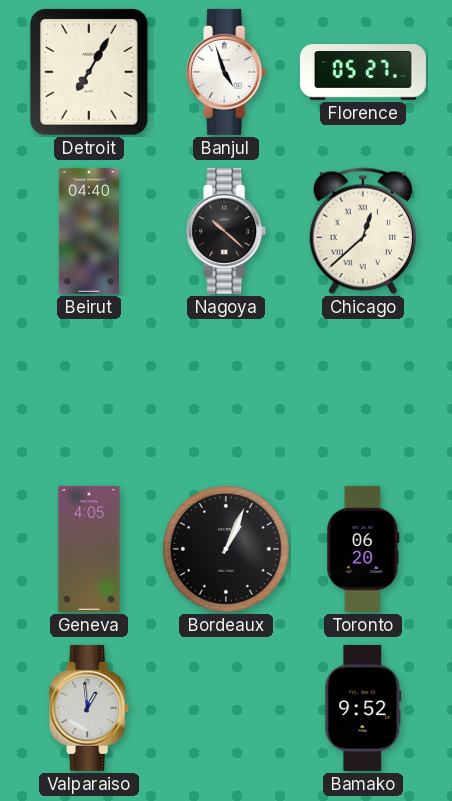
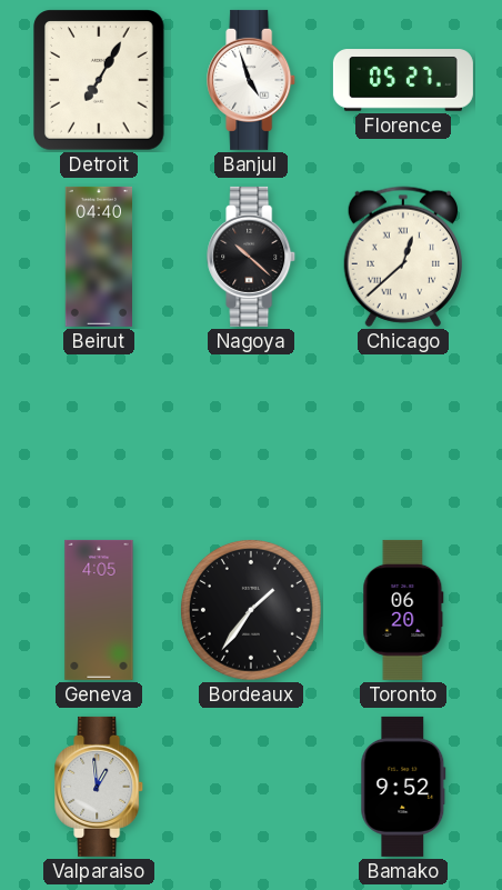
Bordeaux: 1:04 -> 1:36 (251, 610)
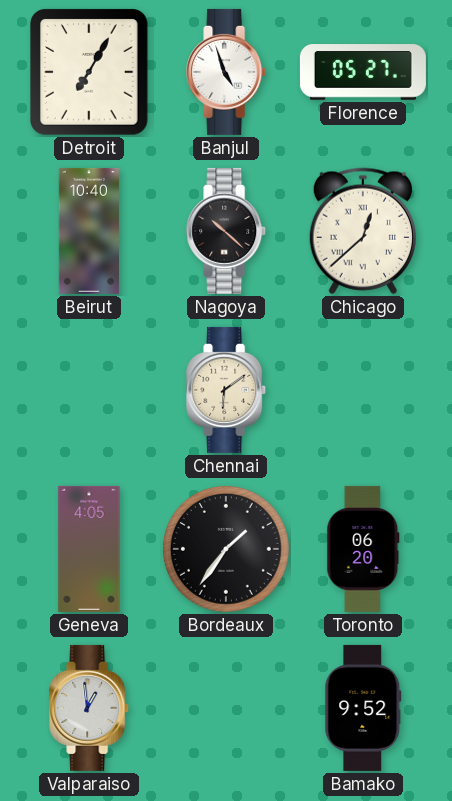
Beirut: 04:40 -> 10:40 (88, 231)
Chennai: none -> 6:09 (227, 390)
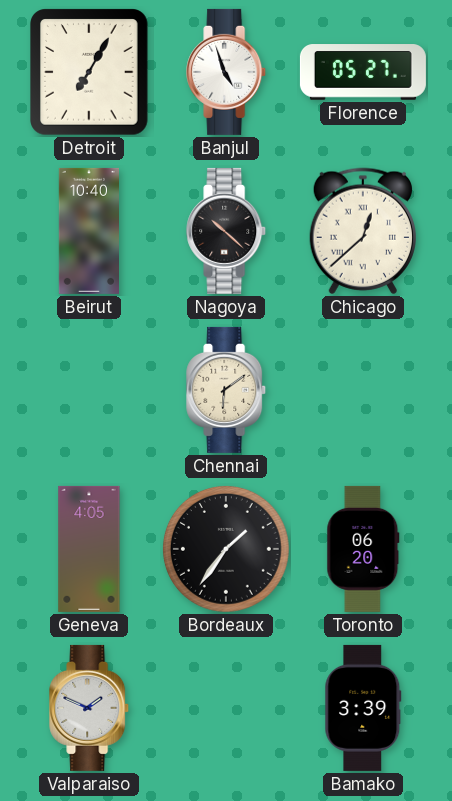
Valparaiso: 12:59 -> 1:49 (90, 708)
Bamako: 9:52 -> 3:39 (363, 708)
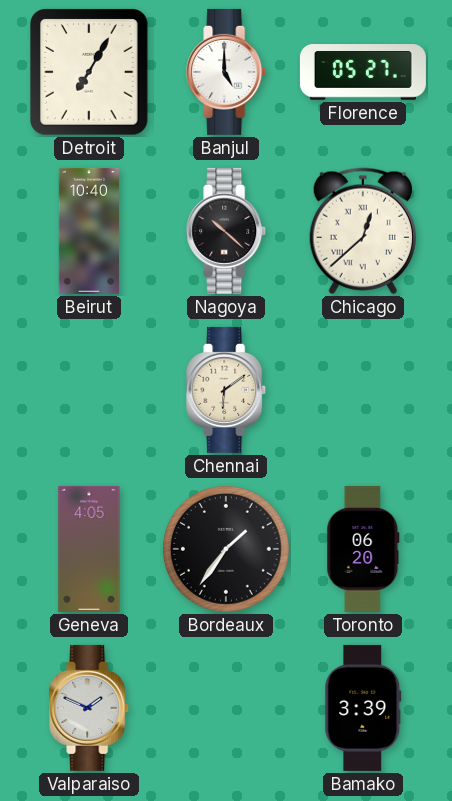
Banjul: 4:57 -> 5:00 (227, 72)
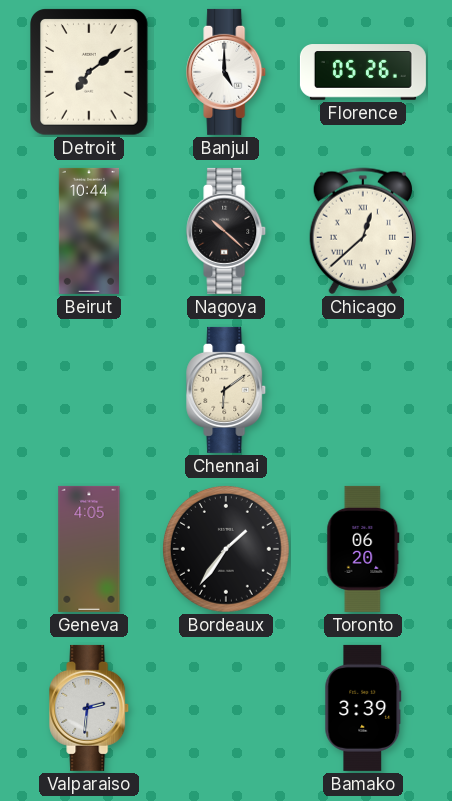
Detroit: 7:05 -> 7:09 (89, 72)
Florence: 05:27 -> 05:26 (363, 72)
Beirut: 10:40 -> 10:44 (88, 231)
Valparaiso: 1:49 -> 2:31 (90, 708)
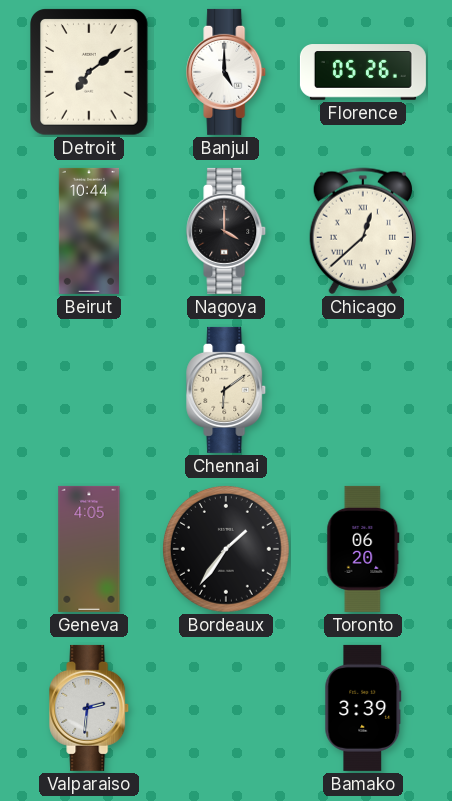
Nagoya: 10:22 -> 4:00 (227, 231)
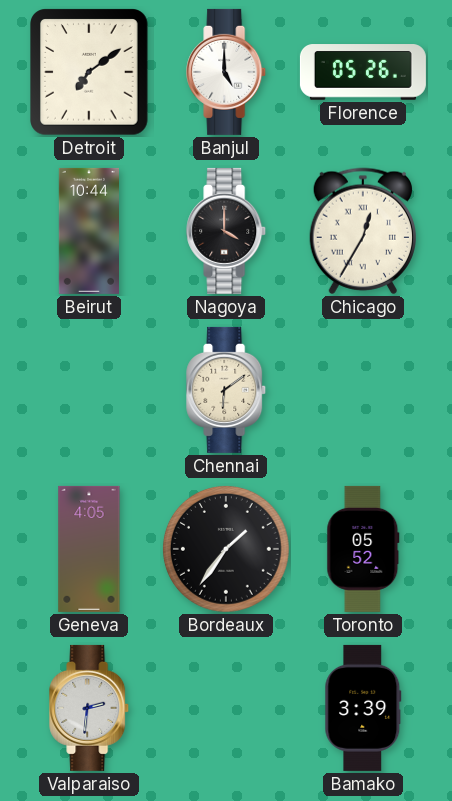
Chicago: 12:38 -> 12:35 (362, 231)
Toronto: 06:20 -> 05:52 (363, 549)
